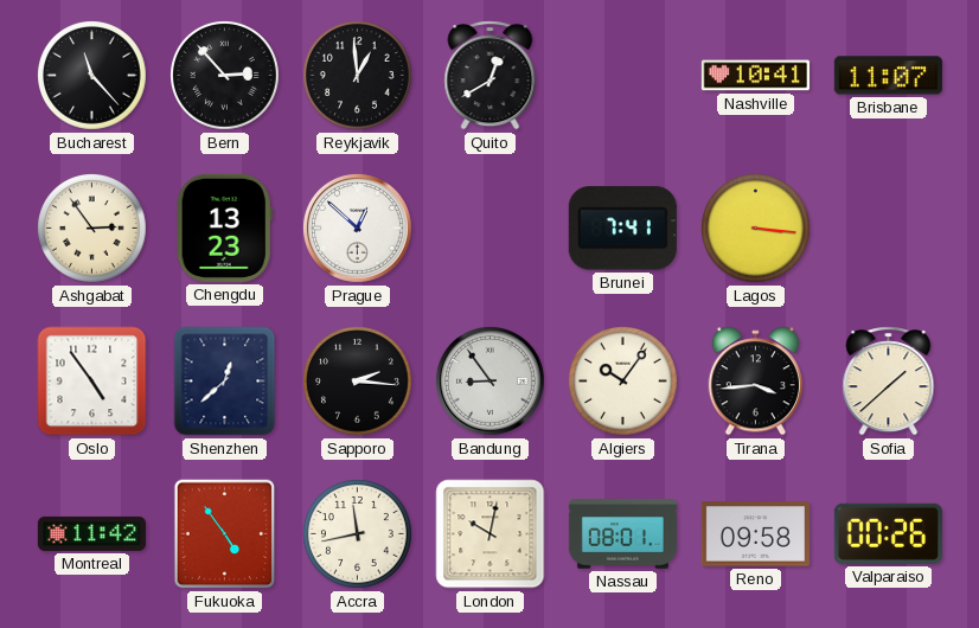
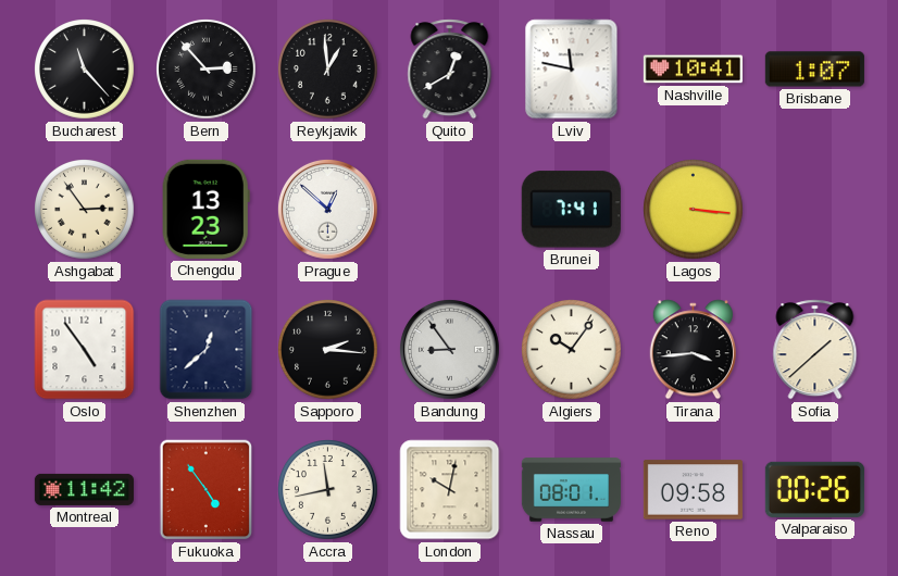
Lviv: none -> 11:47 (572, 70)
Brisbane: 11:07 -> 1:07 (814, 70)
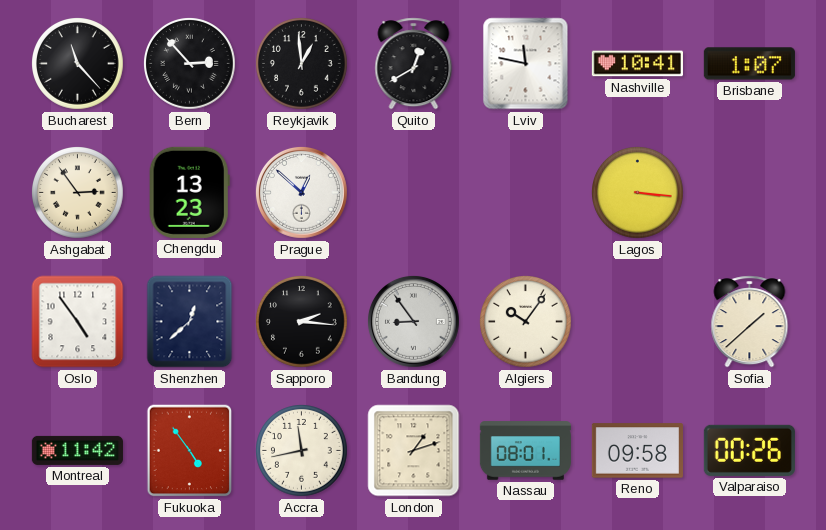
Brunei: 7:41 -> none (571, 210)
Tirana: 3:44 -> none (693, 350)
London: 10:02 -> 1:12 (414, 451)
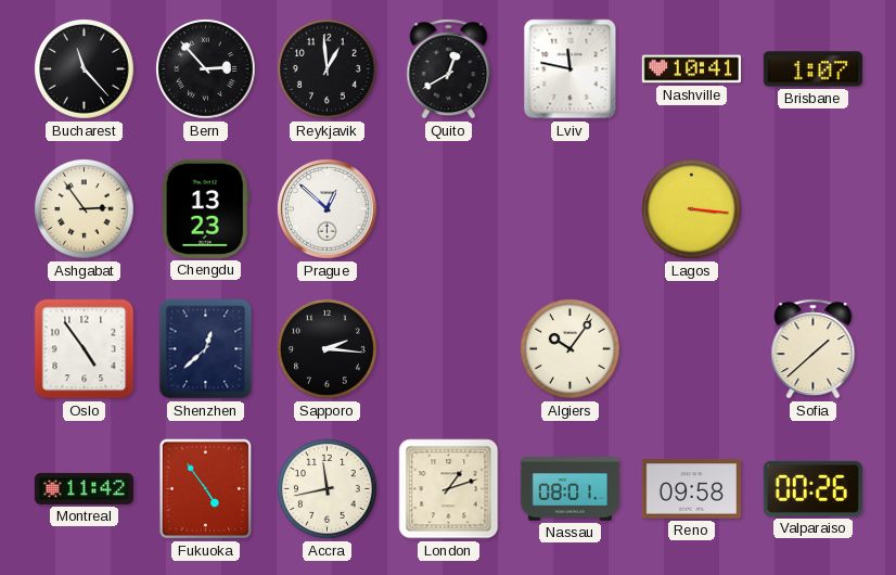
Bandung: 8:54 -> none (413, 321)
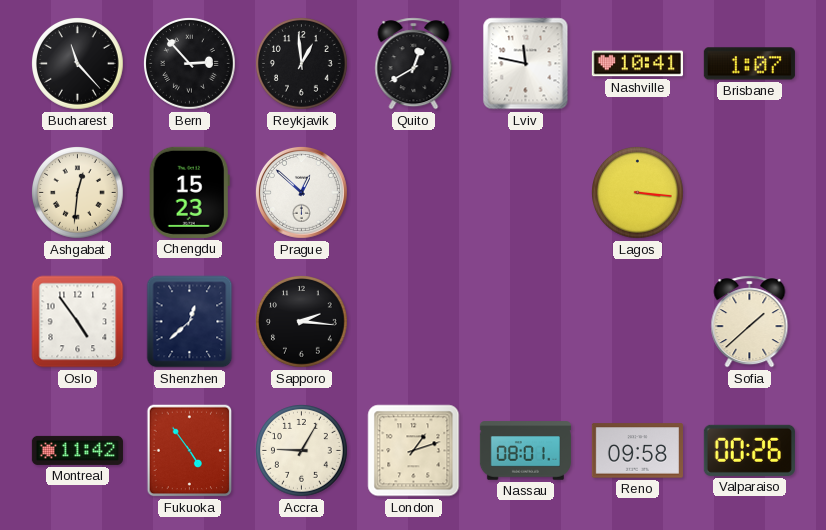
Ashgabat: 2:54 -> 12:31 (78, 193)
Chengdu: 13:23 -> 15:23 (189, 192)
Algiers: 10:06 -> none (571, 349)
Accra: 11:43 -> 9:05 (302, 451)
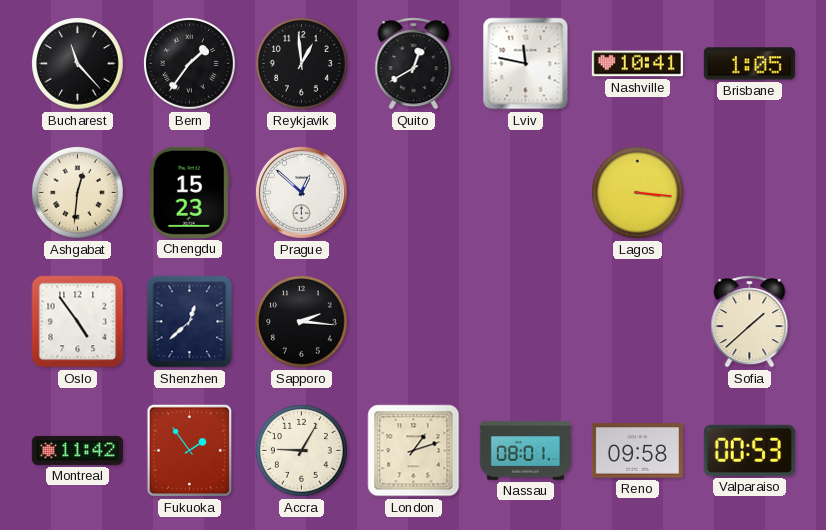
Bern: 2:53 -> 1:36 (190, 64)
Brisbane: 1:07 -> 1:05 (749, 64)
Fukuoka: 4:54 -> 1:54 (190, 451)
Valparaiso: 00:26 -> 00:53 (749, 450)
